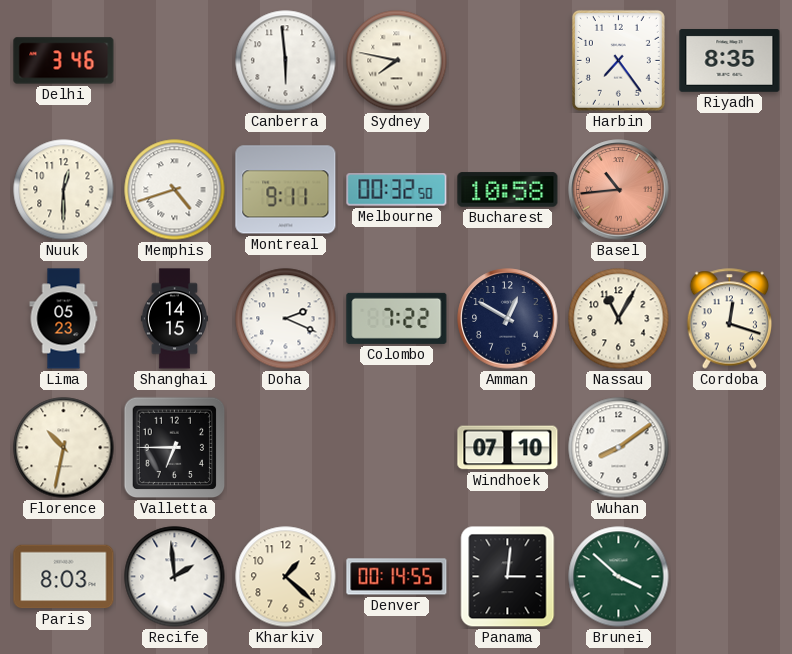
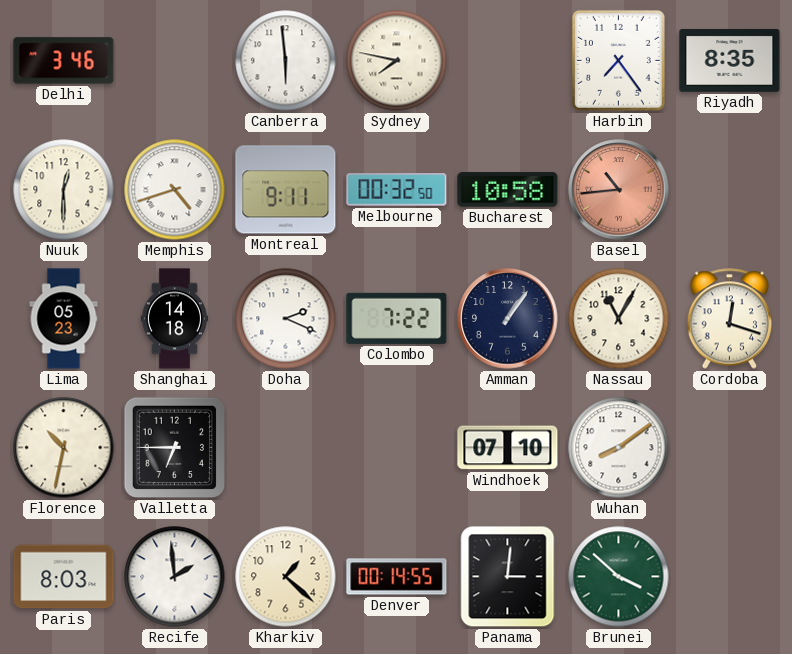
Shanghai: 14:15 -> 14:18 (174, 319)
Amman: 12:50 -> 1:06 (508, 319)
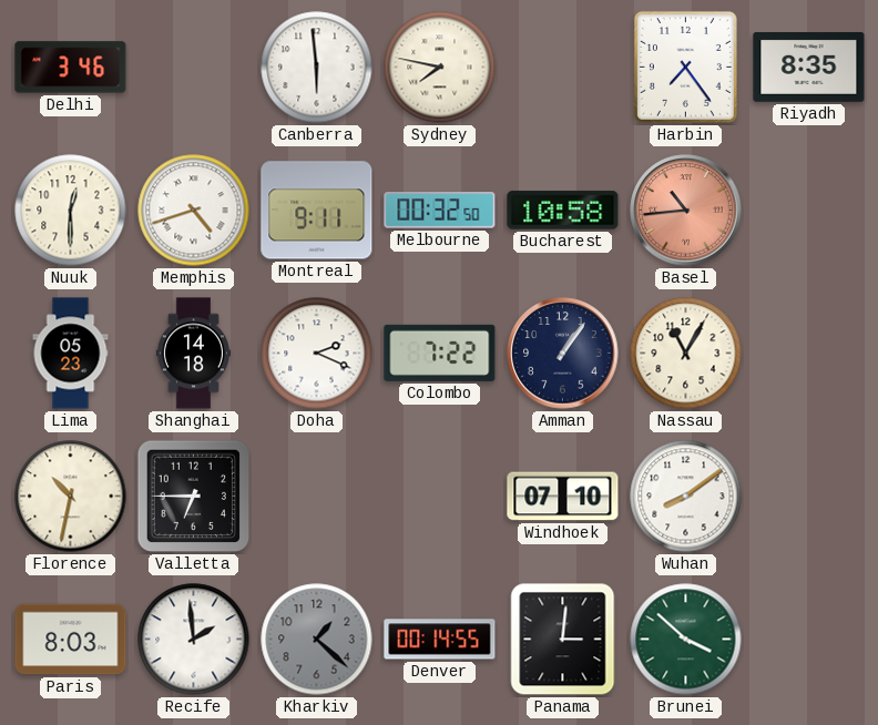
Cordoba: 12:18 -> none (730, 319)
Kharkiv dial: cream -> grey (317, 640)
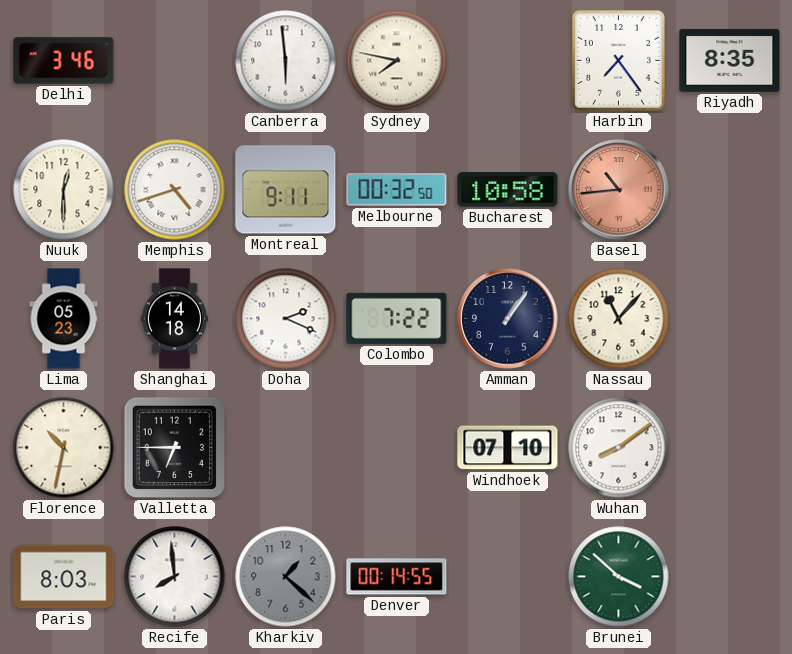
Nassau: 11:05 -> 11:07 (619, 319)
Recife: 1:59 -> 7:59 (175, 577)
Panama: 3:01 -> none (563, 640)
